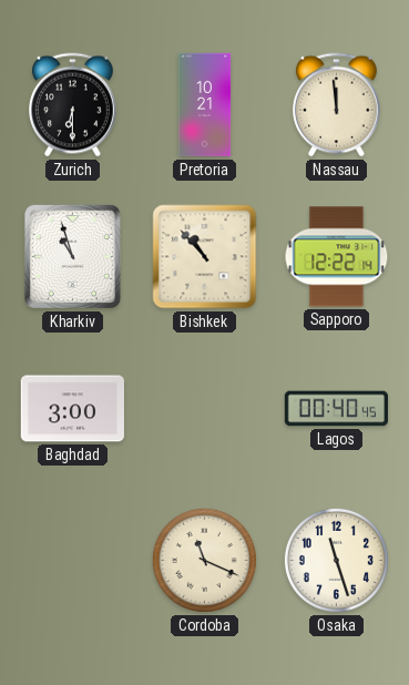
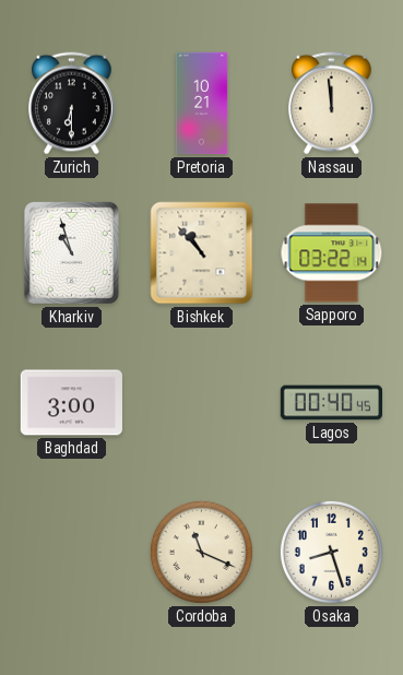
Sapporo: 12:22 -> 03:22 (332, 253)
Osaka: 11:27 -> 8:27 (331, 552)
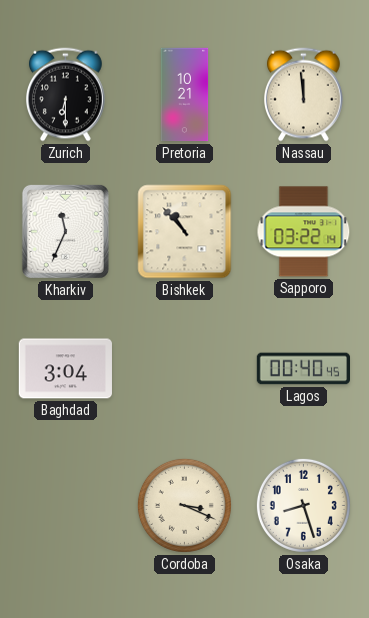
Kharkiv: 10:57 -> 11:34 (65, 231)
Baghdad: 3:00 -> 3:04 (65, 369)
Cordoba: 11:19 -> 3:19 (184, 505)
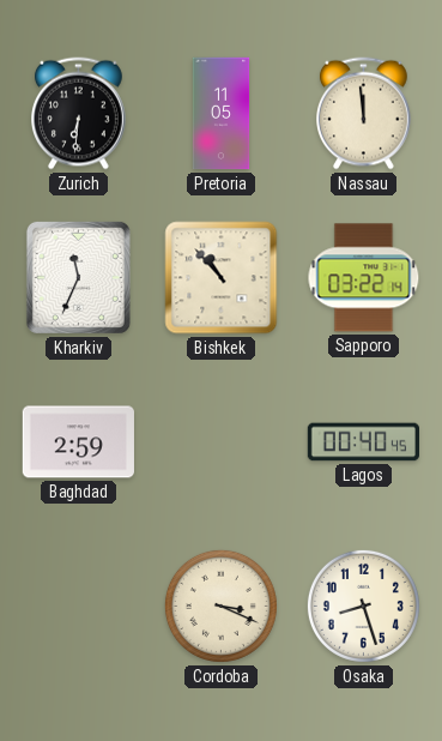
Zurich: 6:30 -> 6:31 (79, 114)
Pretoria: 10:21 -> 11:05 (222, 114)
Baghdad: 3:04 -> 2:59 (78, 442)
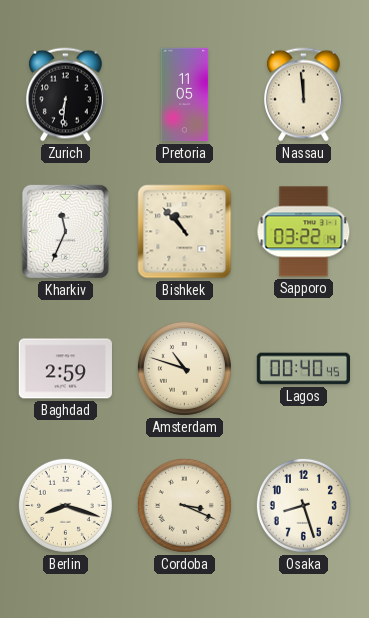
Amsterdam: none -> 10:48 (184, 368)
Berlin: none -> 8:18 (65, 505)
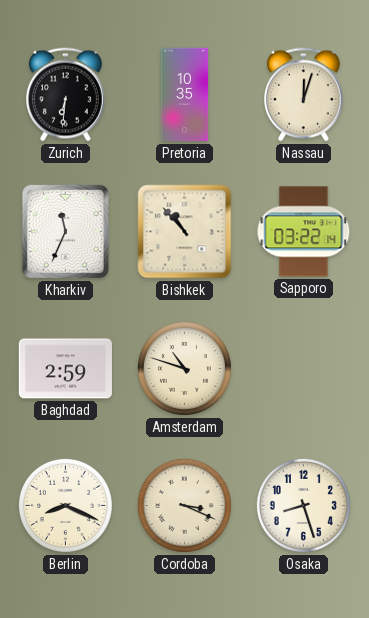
Pretoria: 11:05 -> 10:35 (185, 95)
Nassau: 11:59 -> 12:03 (304, 95)
Lagos: 00:40 -> none (303, 369)
Berlin: 8:18 -> 8:19 (65, 505)
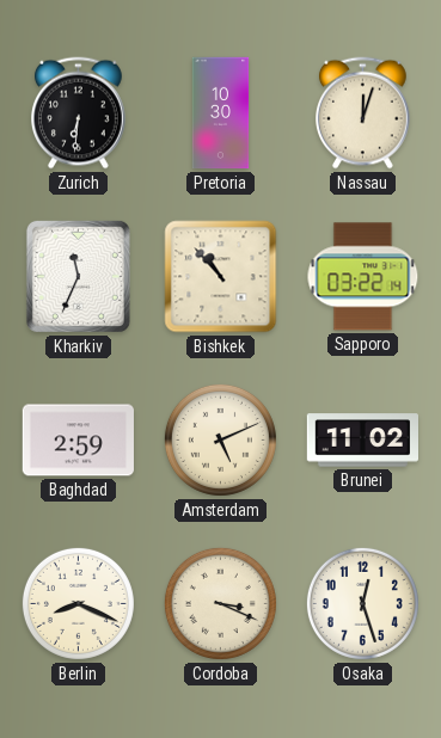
Pretoria: 10:35 -> 10:30 (221, 113)
Amsterdam: 10:48 -> 5:11 (220, 439)
Brunei: none -> 11:02 (362, 441)
Osaka: 8:27 -> 12:27 (362, 603)
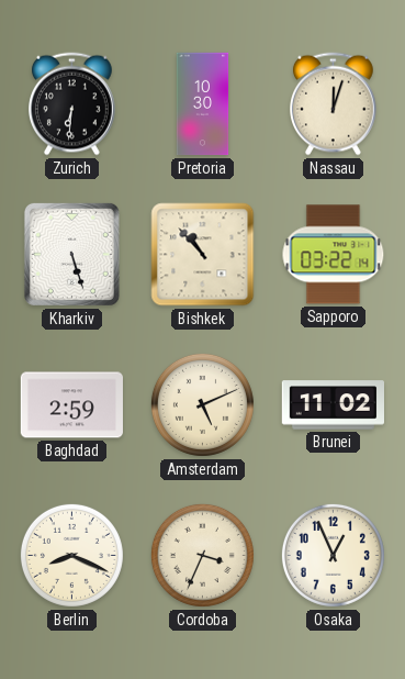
Kharkiv: 11:34 -> 5:27 (71, 254)
Cordoba: 3:19 -> 3:34 (202, 555)
Osaka: 12:27 -> 12:56 (333, 555)
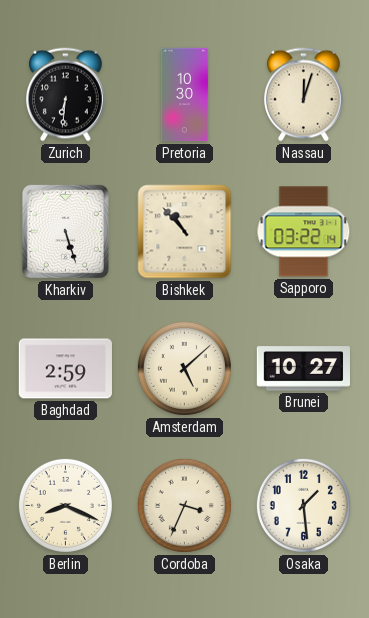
Amsterdam: 5:11 -> 5:08 (184, 368)
Brunei: 11:02 -> 10:27 (303, 369)
Osaka: 12:56 -> 1:29 (303, 505)
